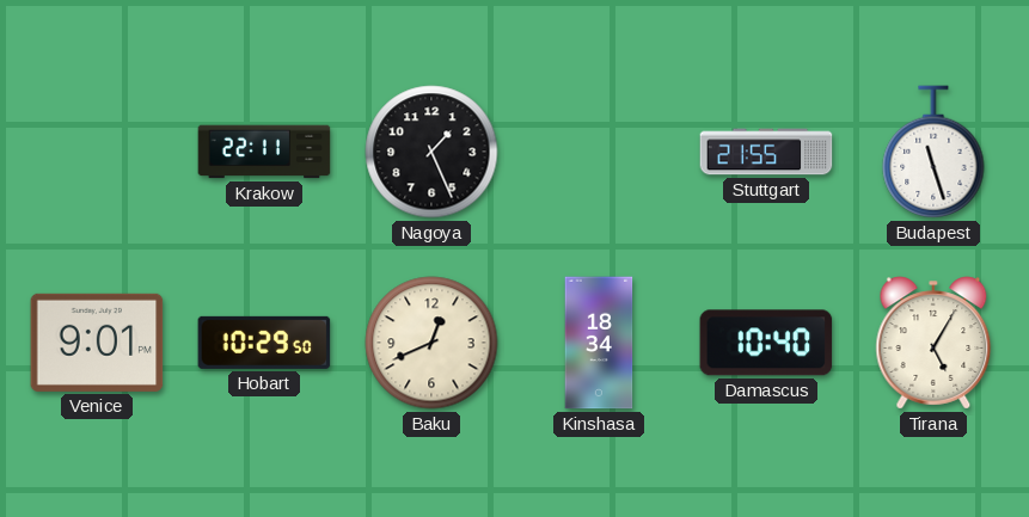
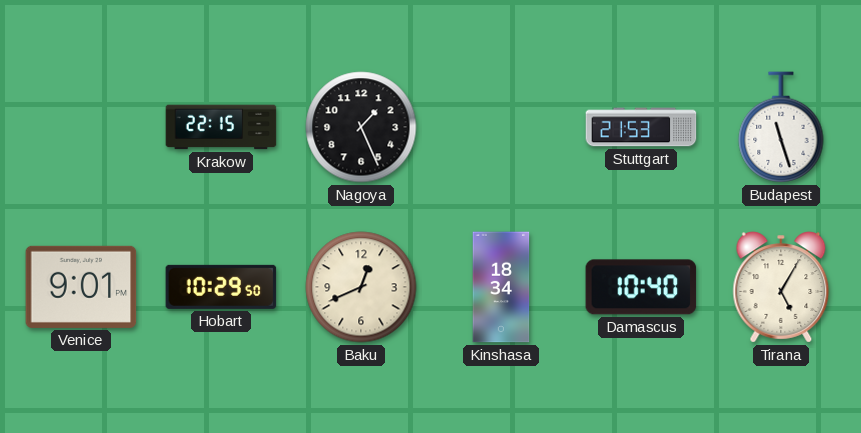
Krakow: 22:11 -> 22:15 (221, 127)
Stuttgart: 21:55 -> 21:53 (641, 127)
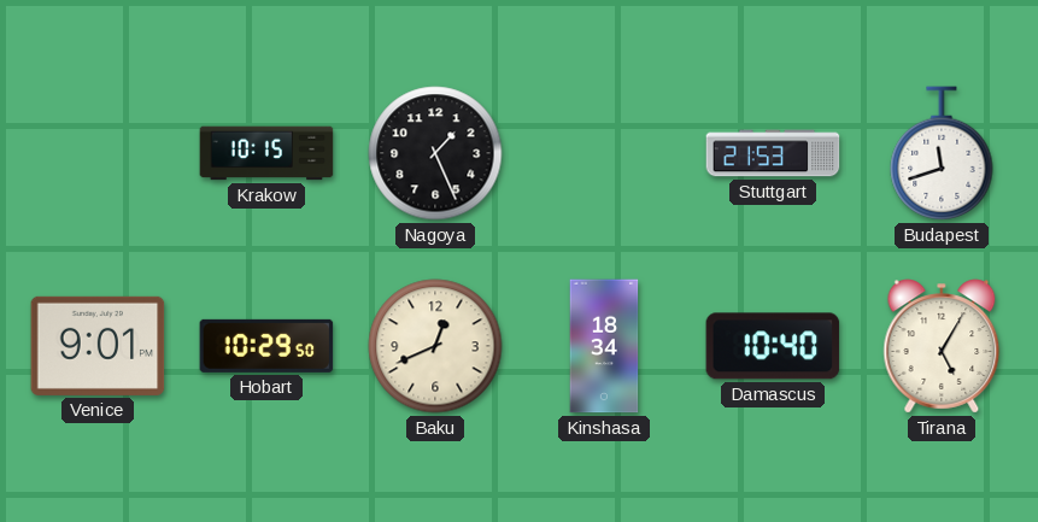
Krakow: 22:15 -> 10:15 (266, 153)
Budapest: 11:27 -> 11:42 (942, 153)
